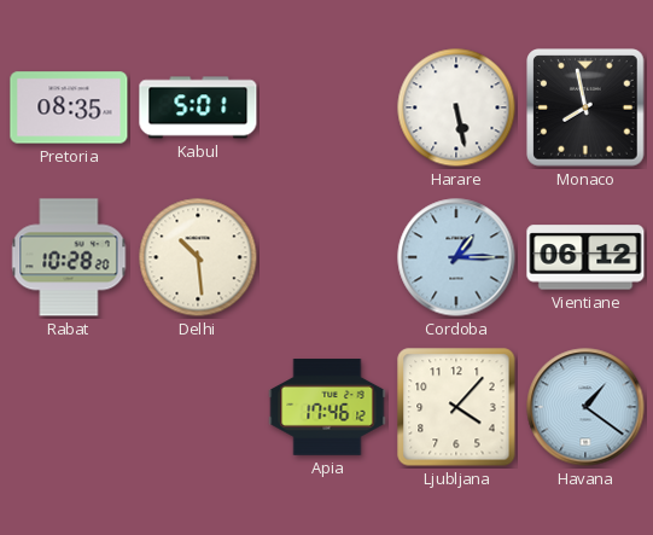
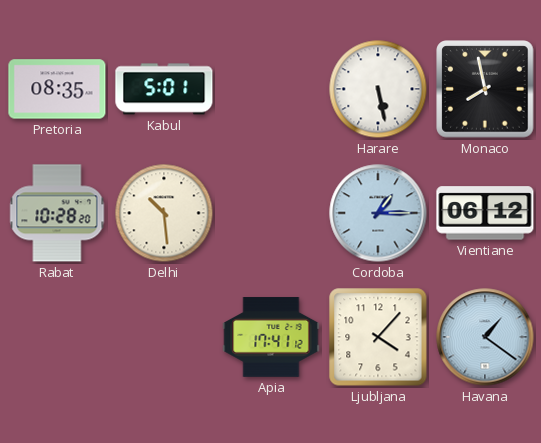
Apia: 17:46 -> 17:41 (271, 337)
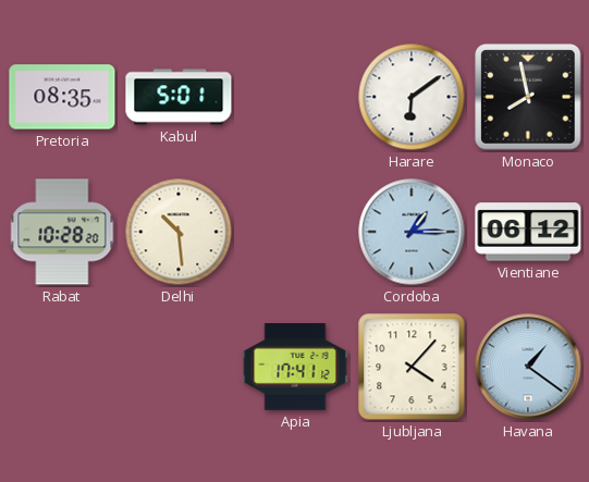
Harare: 5:28 -> 6:09 (412, 97)
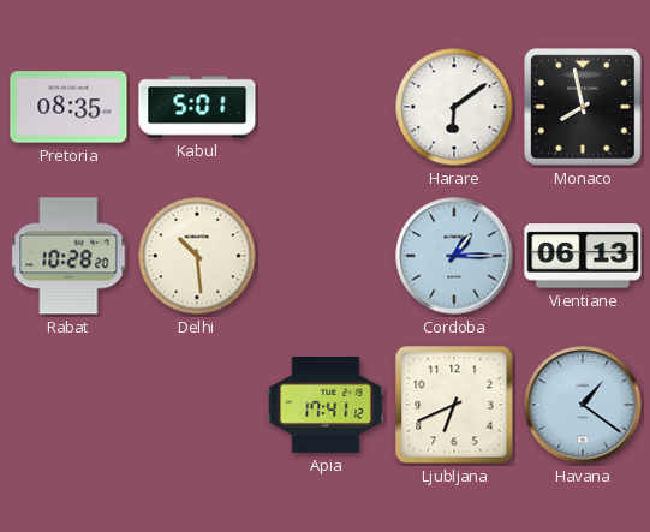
Vientiane: 06:12 -> 06:13 (583, 256)
Ljubljana: 4:07 -> 6:41 (454, 405)
